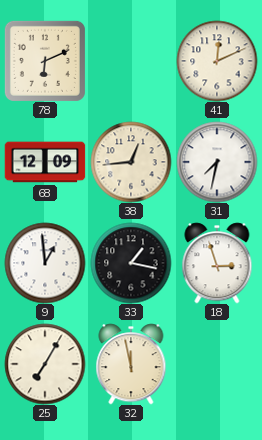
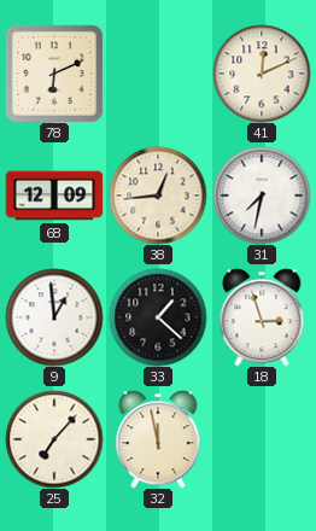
33: 1:17 -> 1:22 (158, 317)
25: 7:05 -> 7:07 (54, 439)
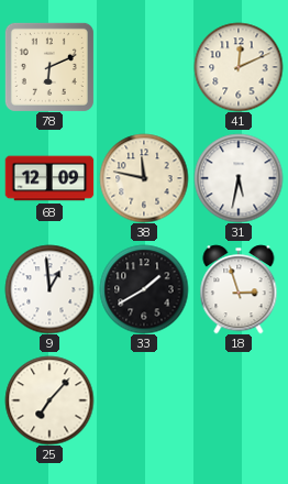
38: 12:44 -> 11:47 (144, 178)
31: 7:32 -> 5:32 (239, 178)
33: 1:22 -> 1:40 (144, 289)
32: 11:58 -> none (158, 439)
